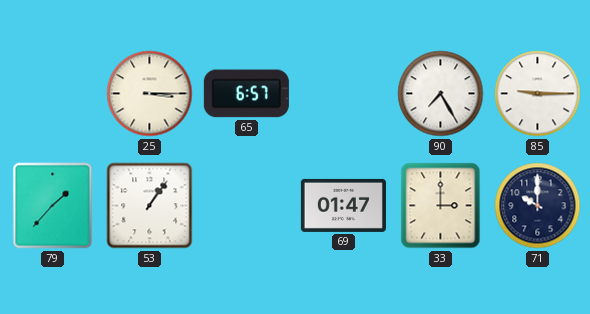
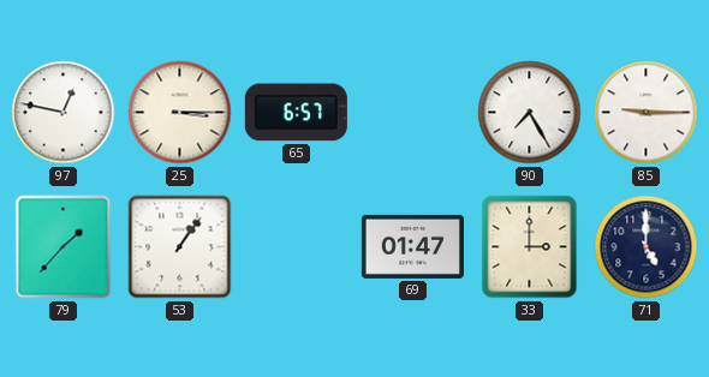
97: none -> 12:47 (64, 113)
71: 10:00 -> 5:00 (647, 247)
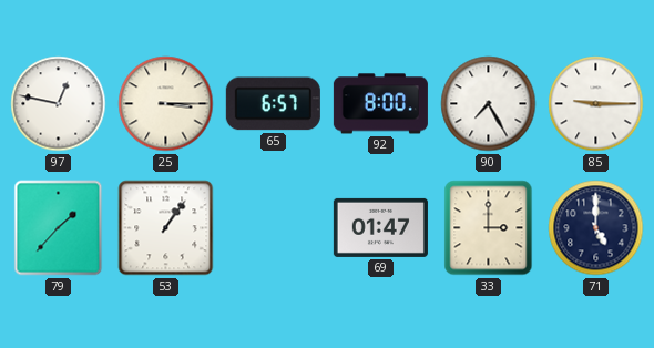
92: none -> 8:00 (380, 104)
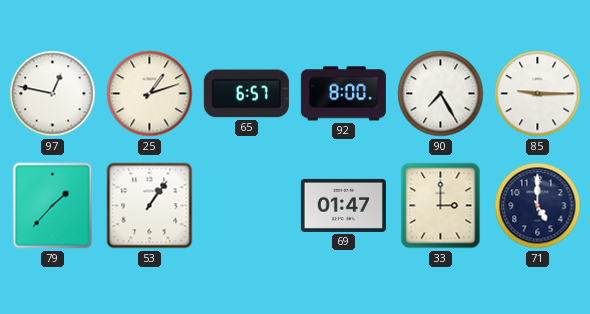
25: 3:15 -> 1:12 (150, 94)
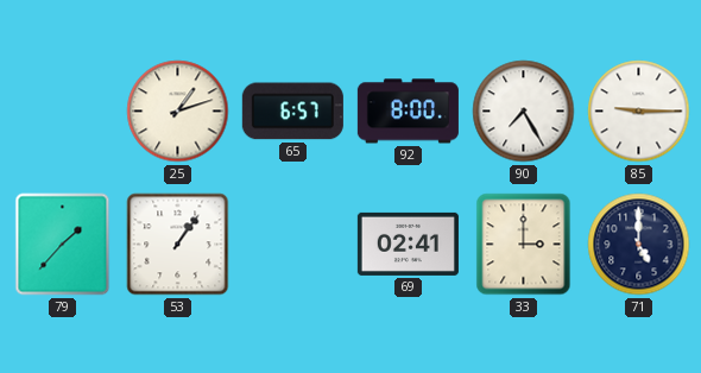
97: 12:47 -> none (53, 94)
69: 01:47 -> 02:41 (408, 244)
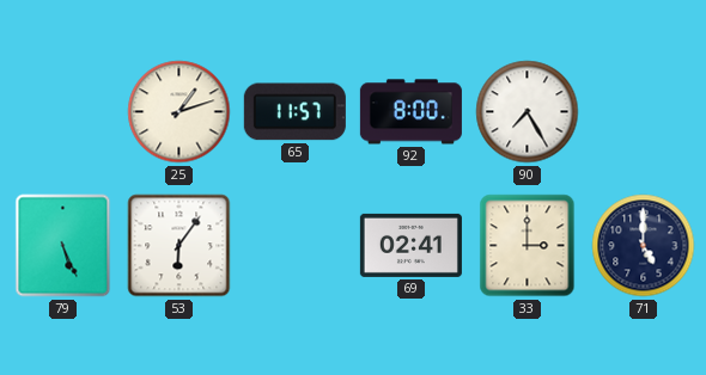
65: 6:57 -> 11:57 (294, 112)
85: 9:15 -> none (639, 112)
79: 1:37 -> 5:26 (63, 246)
53: 1:06 -> 6:06 (179, 246)
